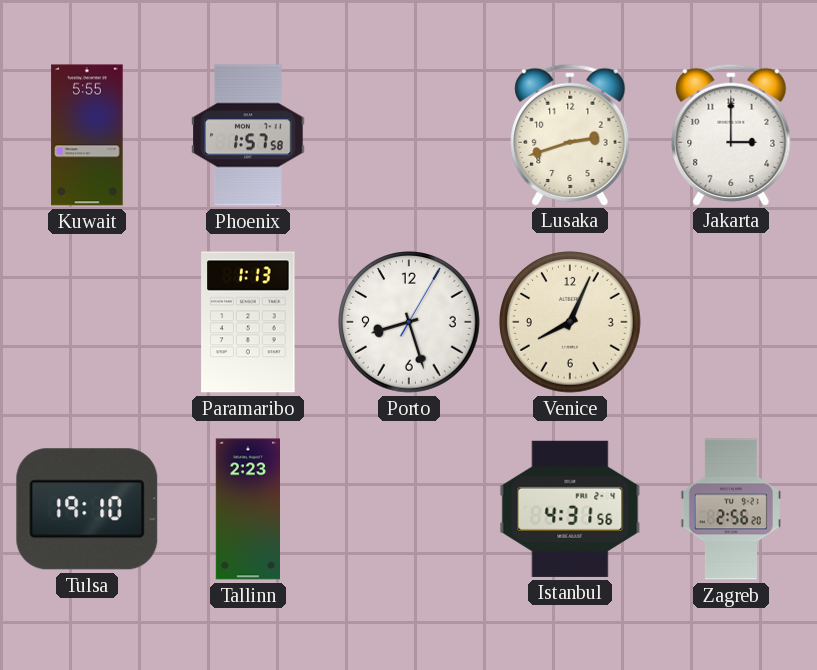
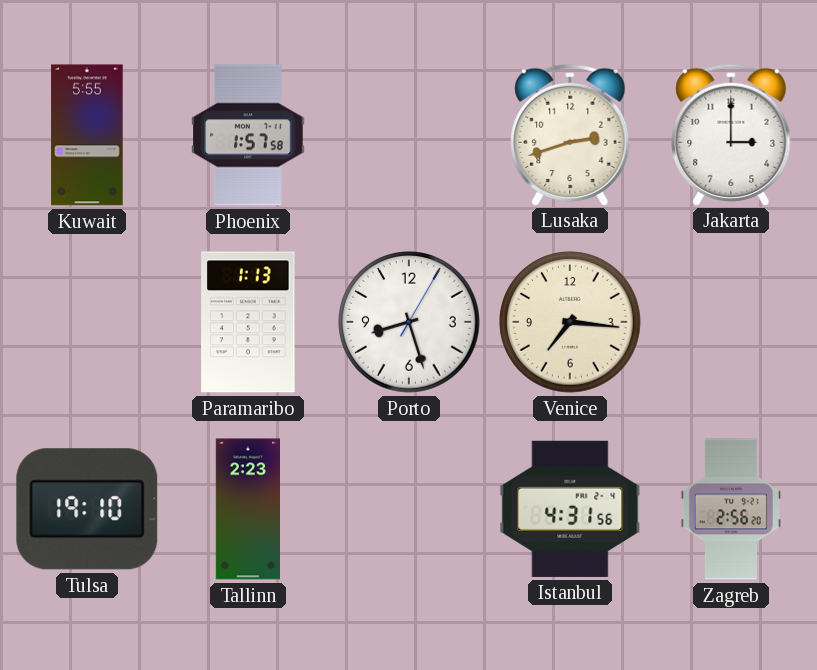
Venice: 8:04 -> 7:16 (570, 322)
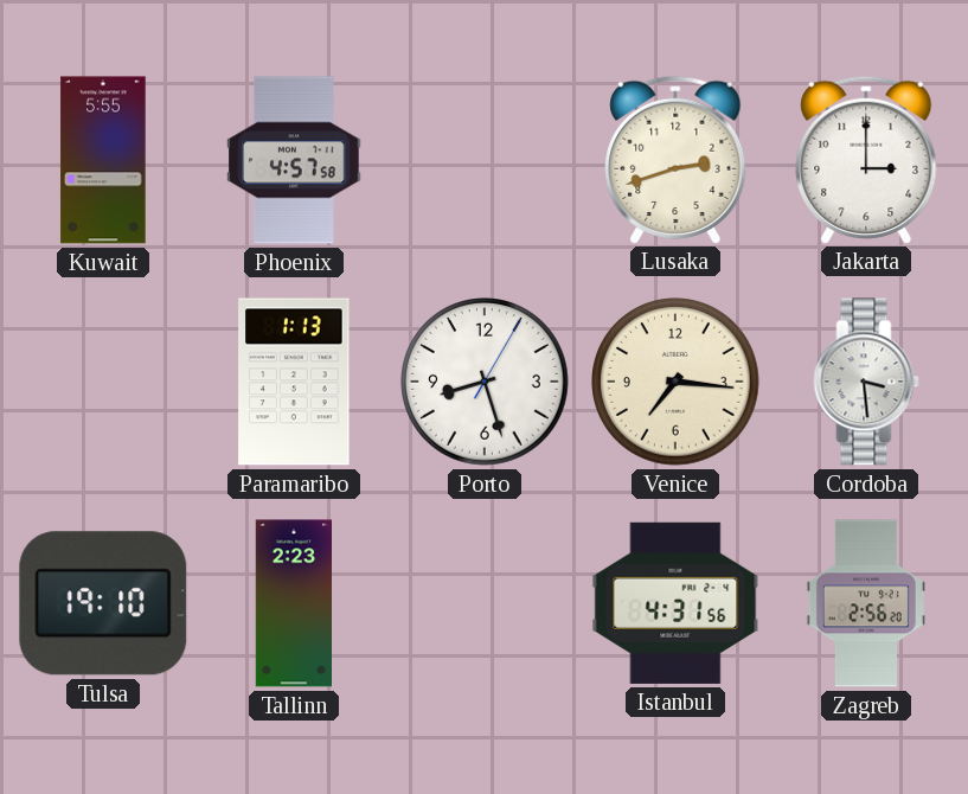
Phoenix: 1:57 -> 4:57 (294, 160)
Cordoba: none -> 3:29 (866, 382)
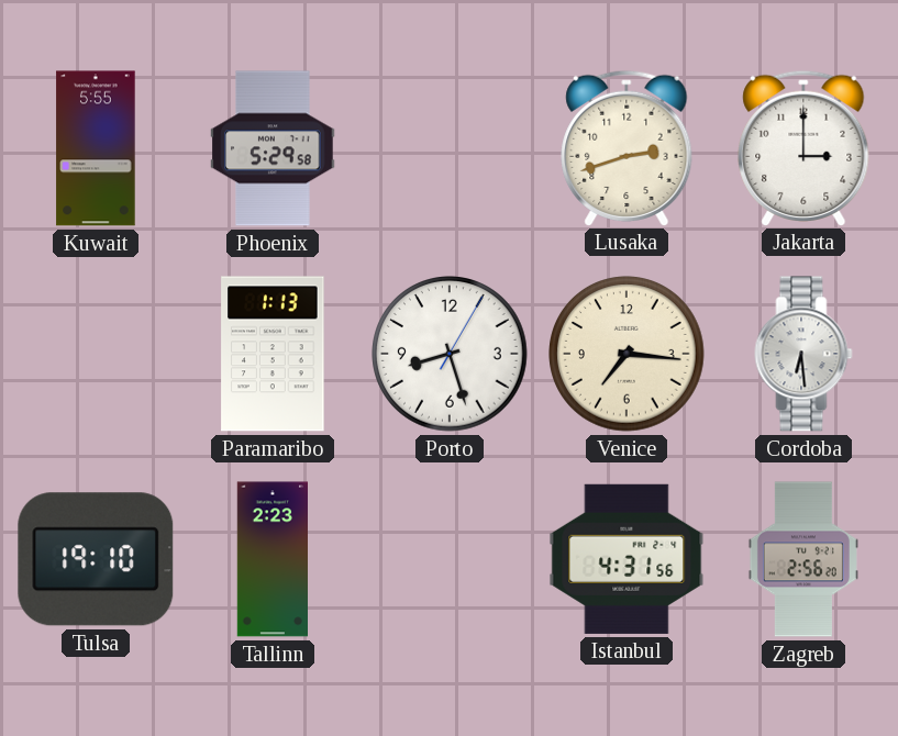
Phoenix: 4:57 -> 5:29 (273, 148)
Cordoba: 3:29 -> 6:29 (803, 354)
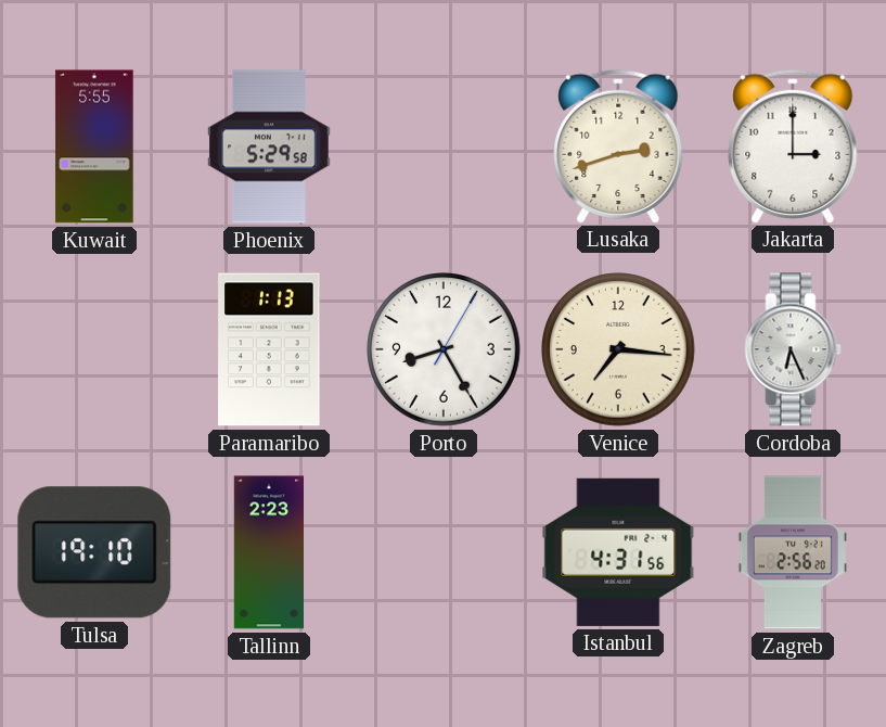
Porto: 8:27 -> 8:25 (444, 349)
Cordoba: 6:29 -> 6:26 (793, 349)
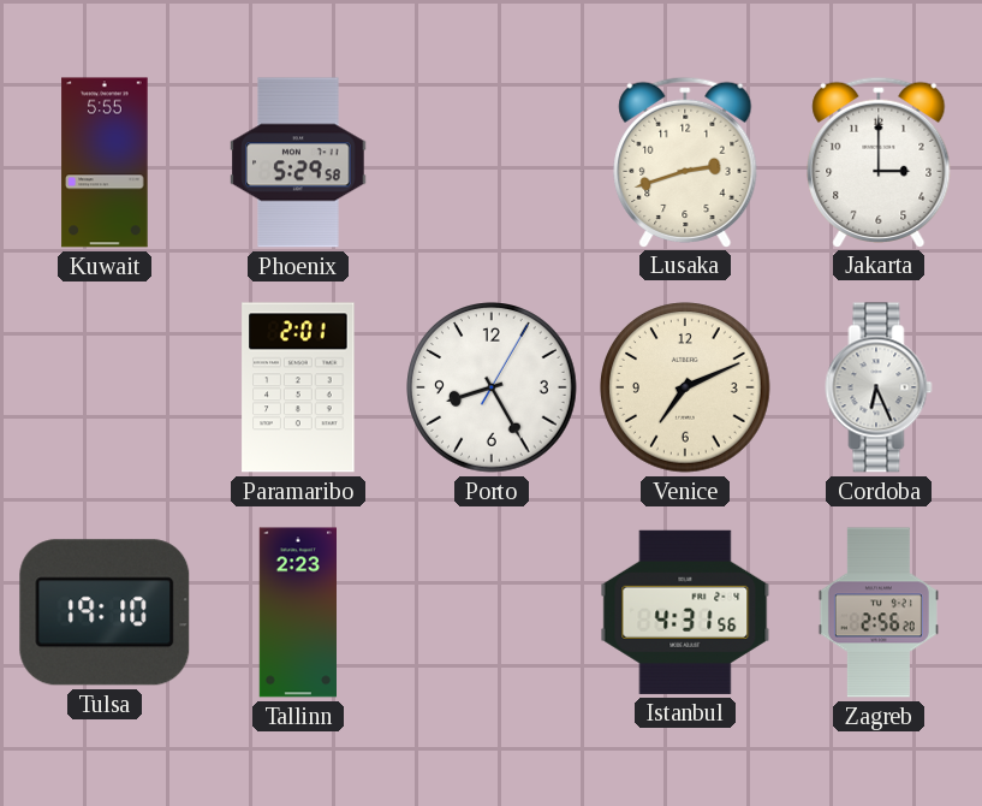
Paramaribo: 1:13 -> 2:01 (298, 387)
Venice: 7:16 -> 7:11 (685, 387)
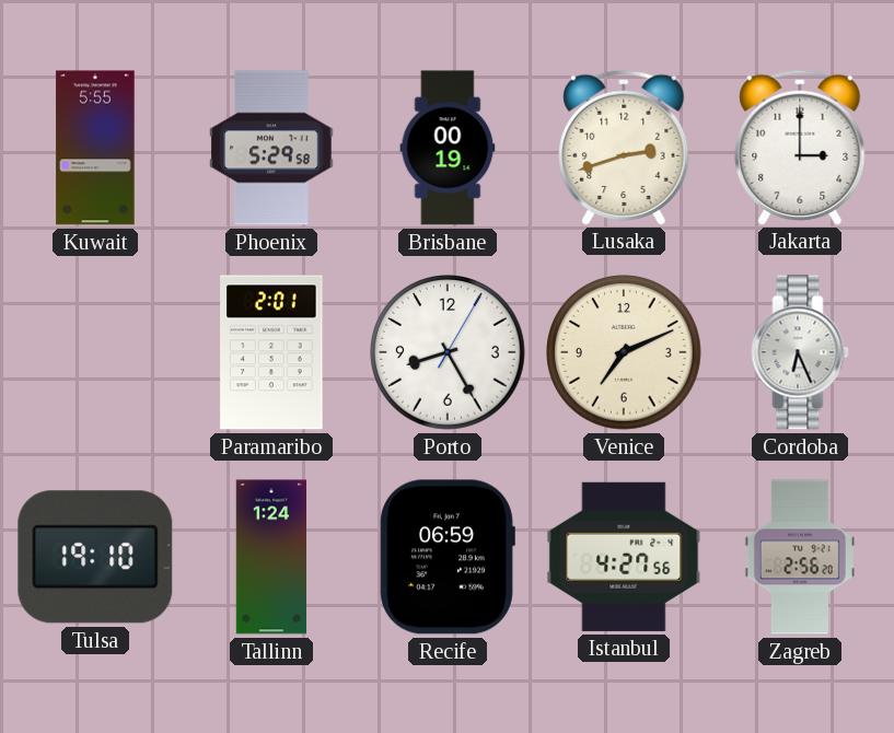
Brisbane: none -> 00:19 (448, 148)
Tallinn: 2:23 -> 1:24 (270, 557)
Recife: none -> 06:59 (448, 557)
Istanbul: 4:31 -> 4:27 (624, 557)
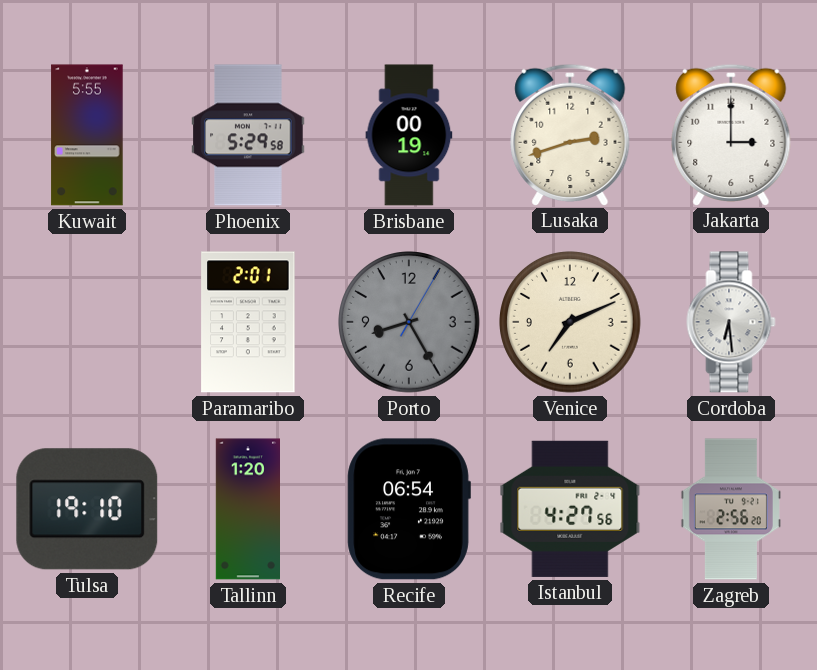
Porto dial: white -> grey (409, 322)
Cordoba: 6:26 -> 6:29 (731, 322)
Tallinn: 1:24 -> 1:20 (247, 509)
Recife: 06:59 -> 06:54 (409, 509)
